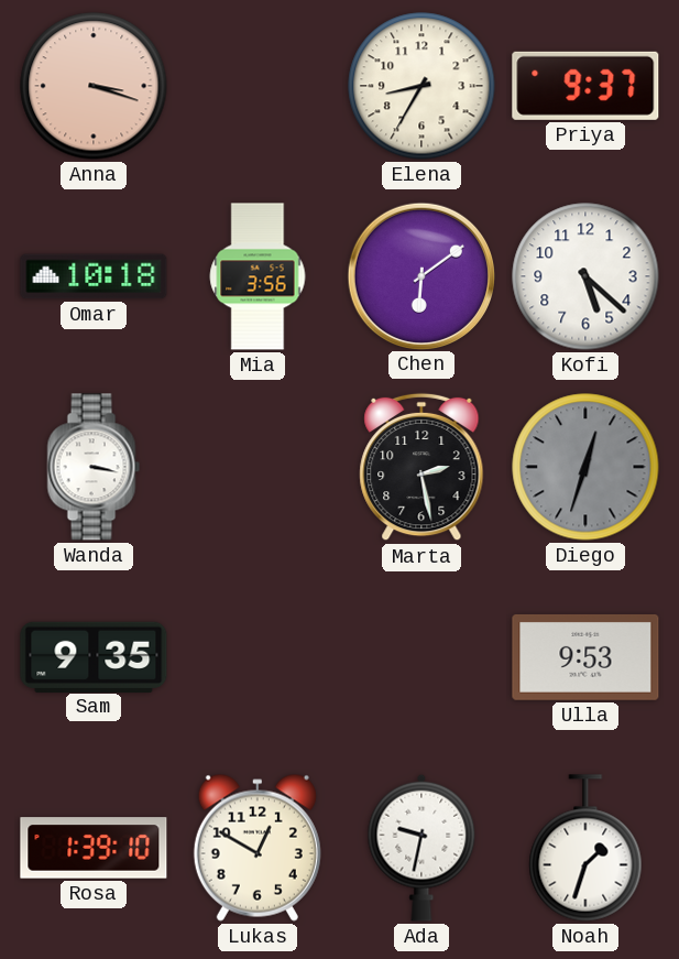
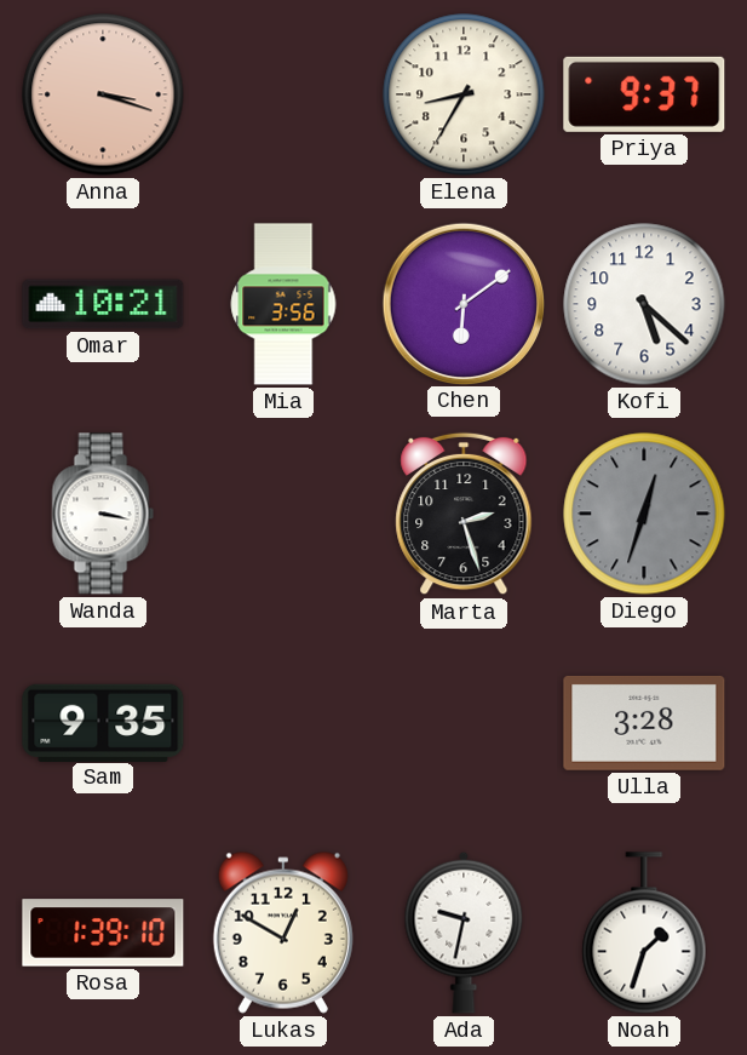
Omar: 10:18 -> 10:21 (103, 304)
Marta: 2:28 -> 2:27 (464, 514)
Ulla: 9:53 -> 3:28 (644, 723)
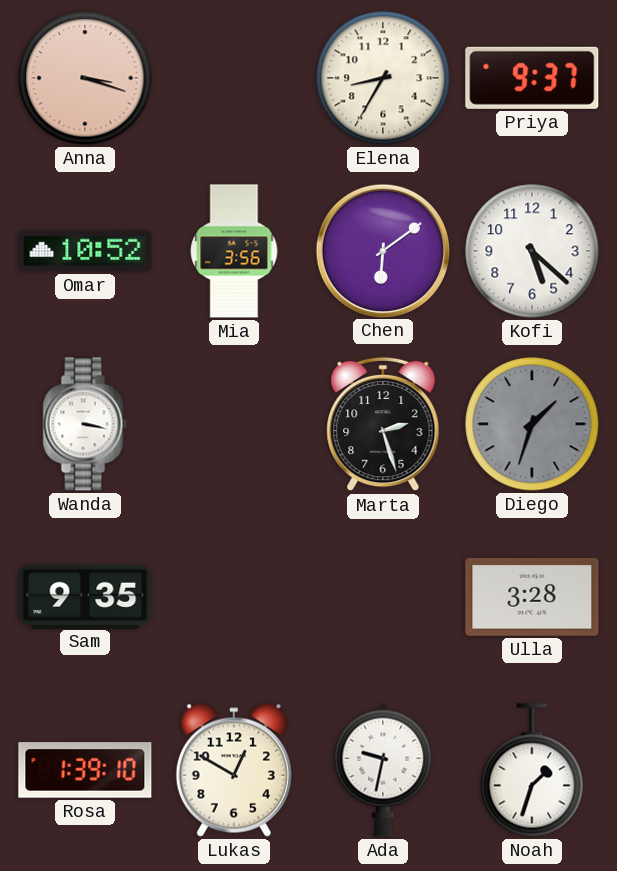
Omar: 10:21 -> 10:52 (85, 251)
Diego: 12:33 -> 1:33 (532, 424)
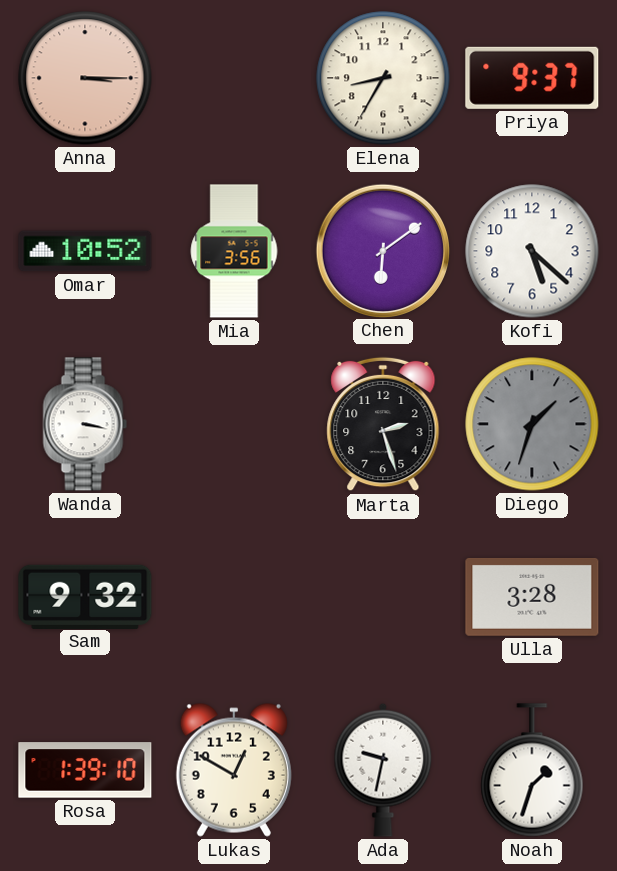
Anna: 3:18 -> 3:15 (85, 78)
Sam: 9:35 -> 9:32 (85, 596)
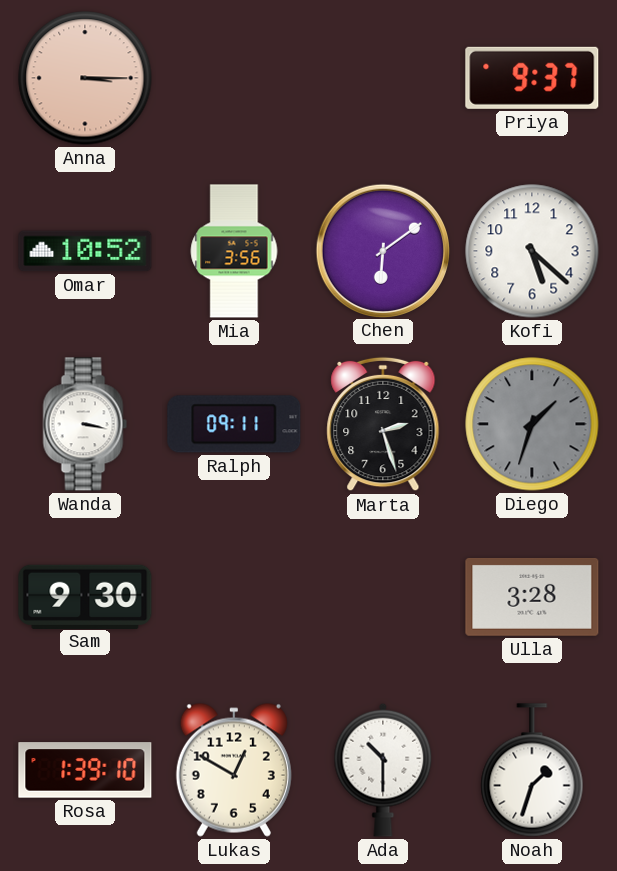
Elena: 8:35 -> none (383, 78)
Ralph: none -> 09:11 (234, 424)
Sam: 9:32 -> 9:30 (85, 596)
Ada: 9:32 -> 10:30 (383, 770)
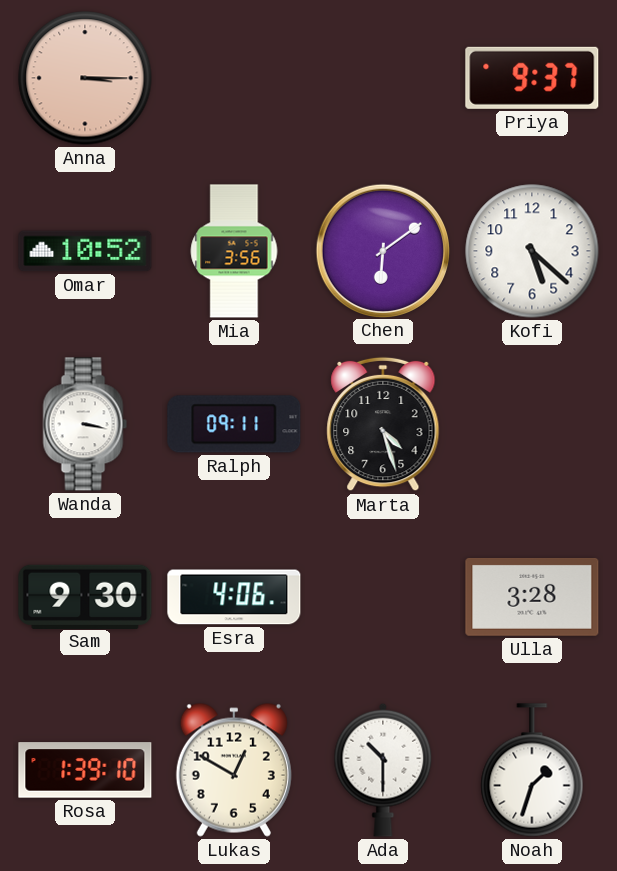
Marta: 2:27 -> 4:27 (383, 424)
Diego: 1:33 -> none (532, 424)
Esra: none -> 4:06 (234, 597)
